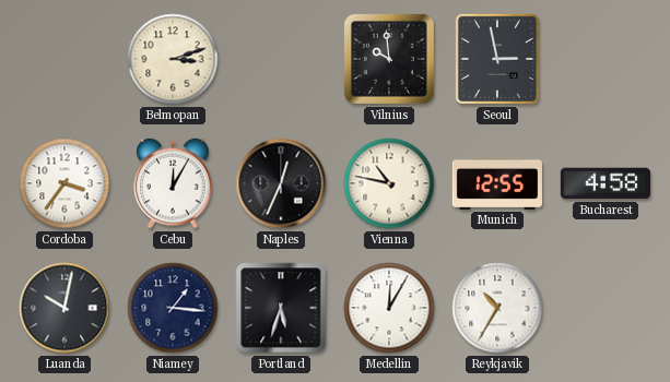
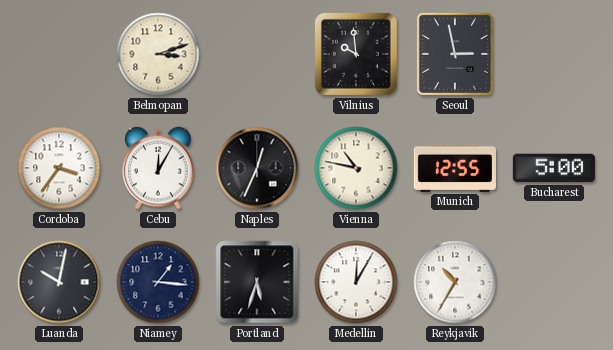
Bucharest: 4:58 -> 5:00 (554, 168)
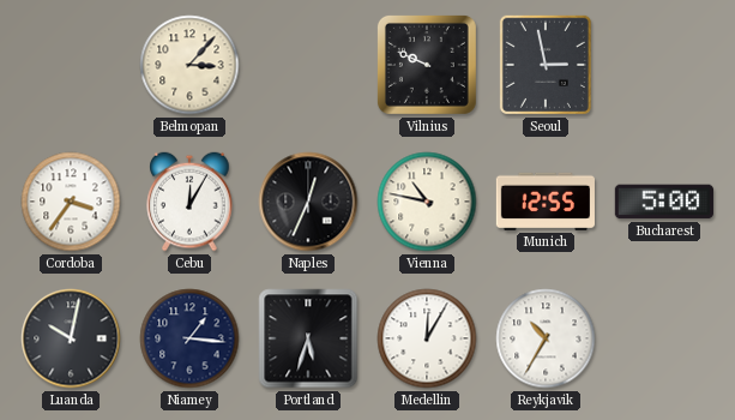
Belmopan: 3:12 -> 3:07 (189, 65)
Vilnius: 9:59 -> 9:49 (427, 65)
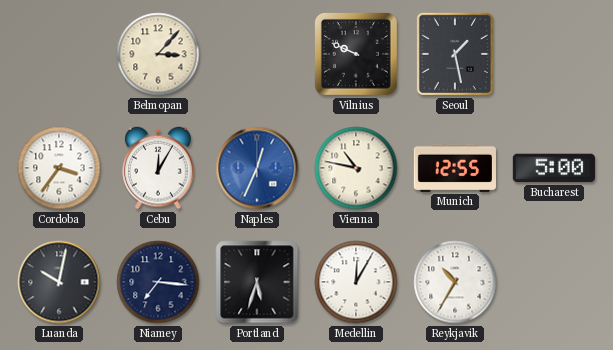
Seoul: 2:58 -> 1:28 (455, 54)
Naples dial: black -> blue (257, 168)
Niamey: 1:16 -> 7:16 (158, 282)
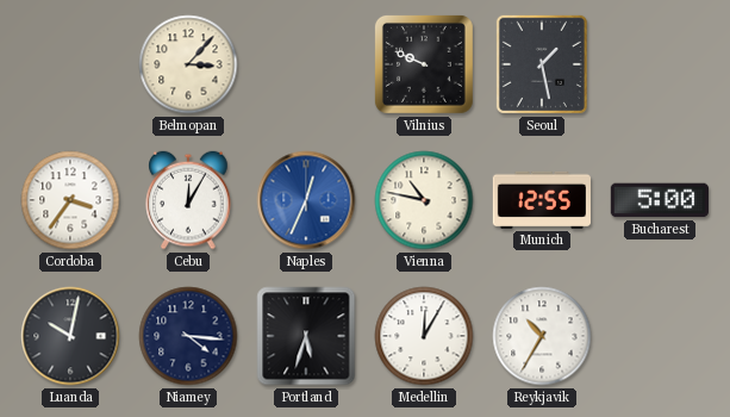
Niamey: 7:16 -> 4:16 (188, 336)
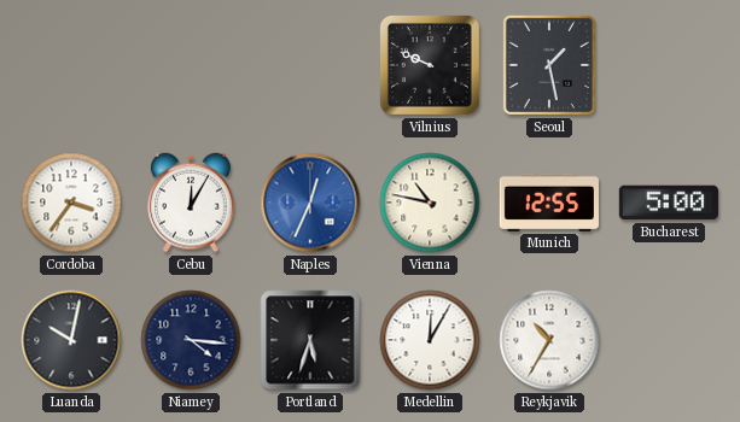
Belmopan: 3:07 -> none (188, 64)
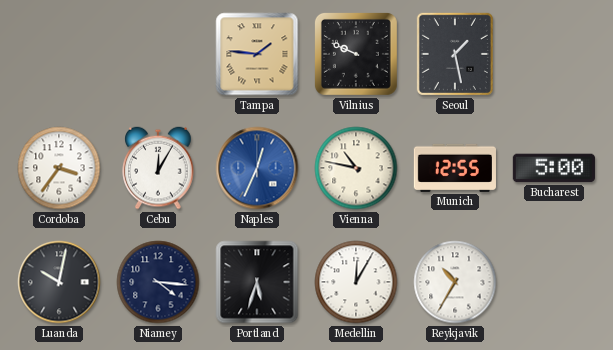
Tampa: none -> 1:46 (257, 54)
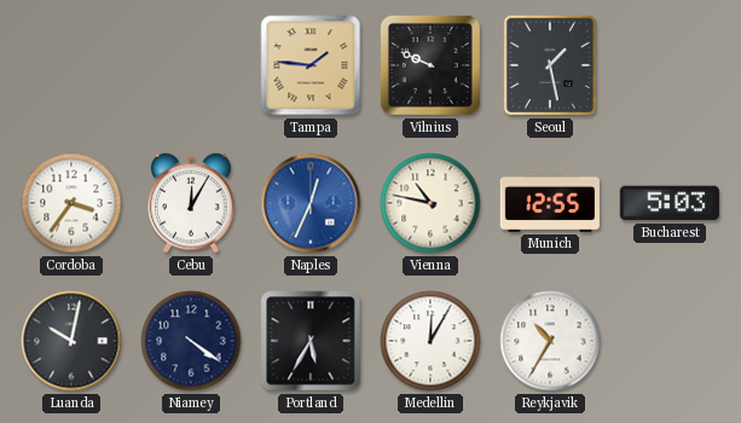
Bucharest: 5:00 -> 5:03 (670, 203)
Niamey: 4:16 -> 4:21 (191, 341)
Portland: 5:33 -> 5:35 (311, 341)
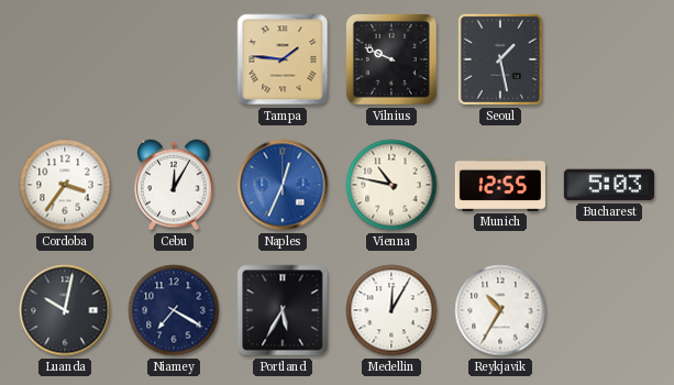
Niamey: 4:21 -> 7:20 (174, 310)
